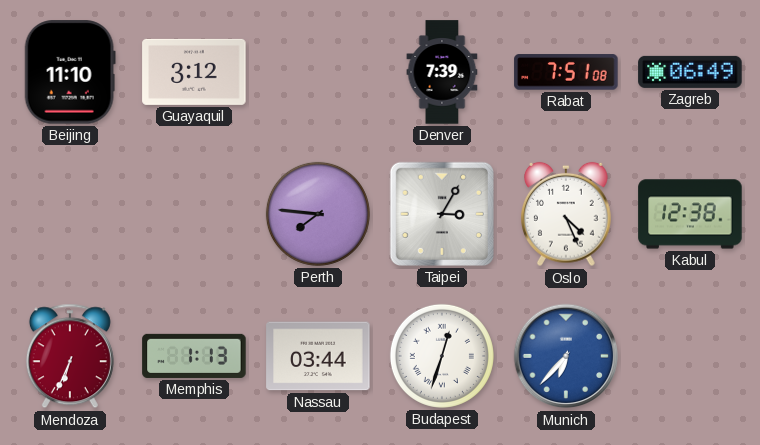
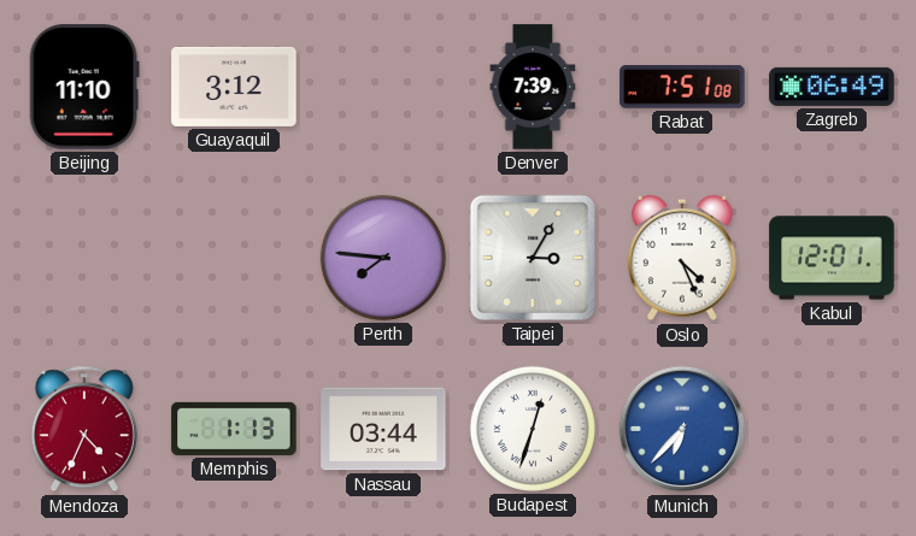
Kabul: 12:38 -> 12:01 (832, 258)
Mendoza: 6:34 -> 4:34 (84, 429)
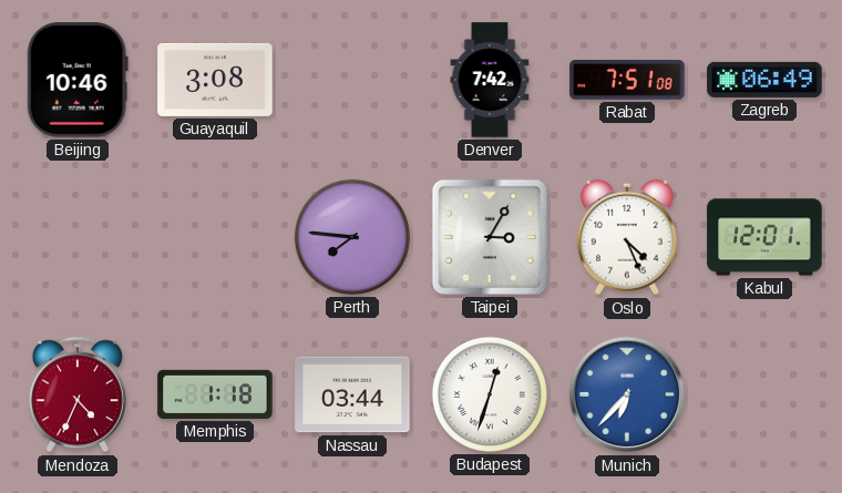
Beijing: 11:10 -> 10:46 (78, 80)
Guayaquil: 3:12 -> 3:08 (215, 80)
Denver: 7:39 -> 7:42 (490, 80)
Memphis: 1:13 -> 1:18 (215, 394)
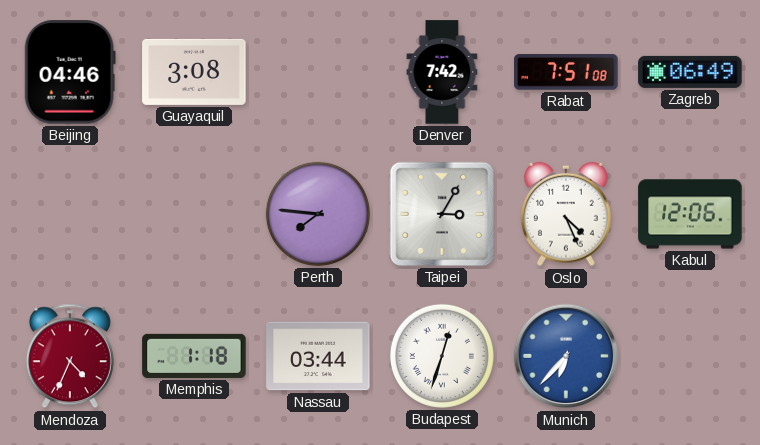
Beijing: 10:46 -> 04:46 (70, 72)
Kabul: 12:01 -> 12:06 (690, 214)
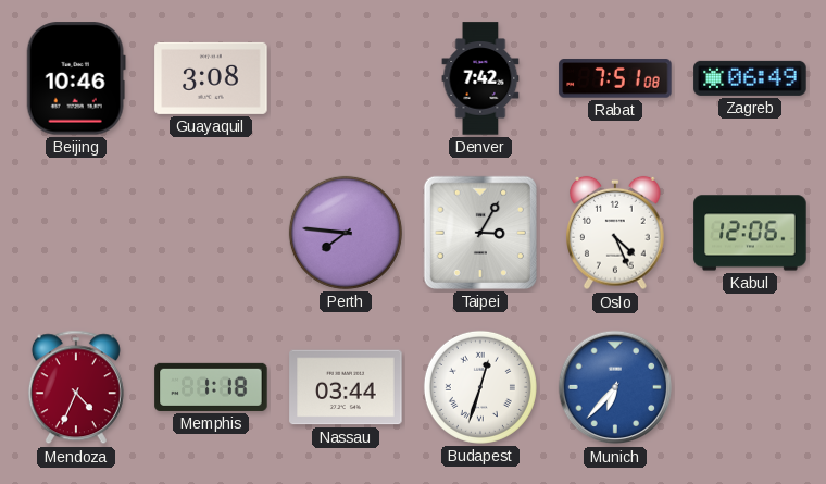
Beijing: 04:46 -> 10:46 (76, 78)
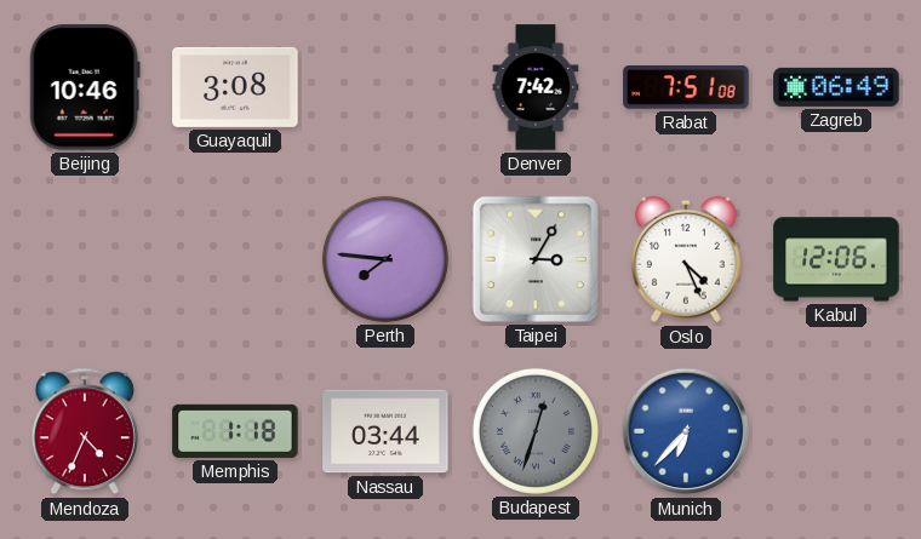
Budapest dial: white -> grey (536, 431)
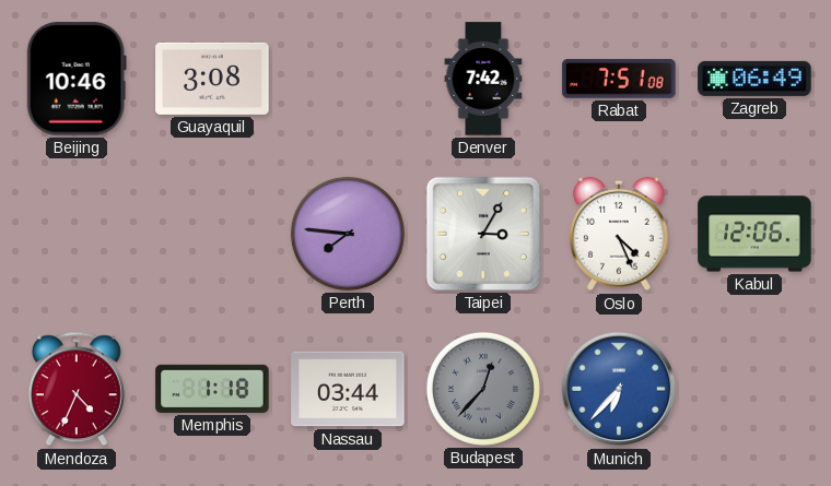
Budapest: 12:33 -> 12:37 (483, 389)
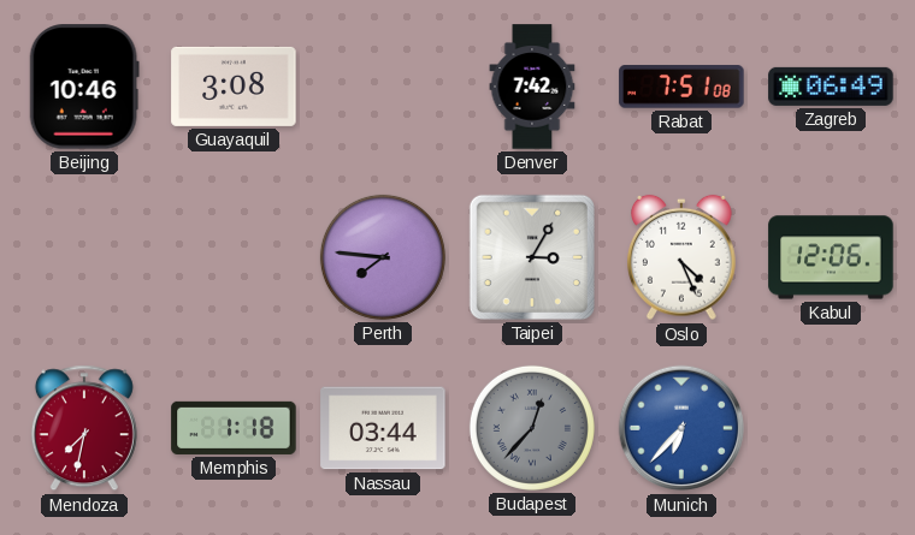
Mendoza: 4:34 -> 7:32 (84, 428)
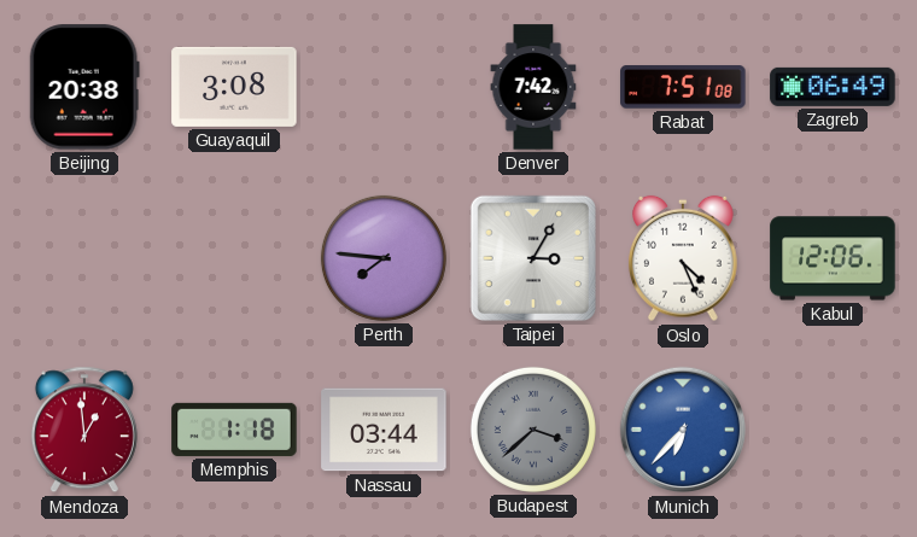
Beijing: 10:46 -> 20:38 (84, 87)
Mendoza: 7:32 -> 12:59 (84, 430)
Budapest: 12:37 -> 3:38 (533, 430)
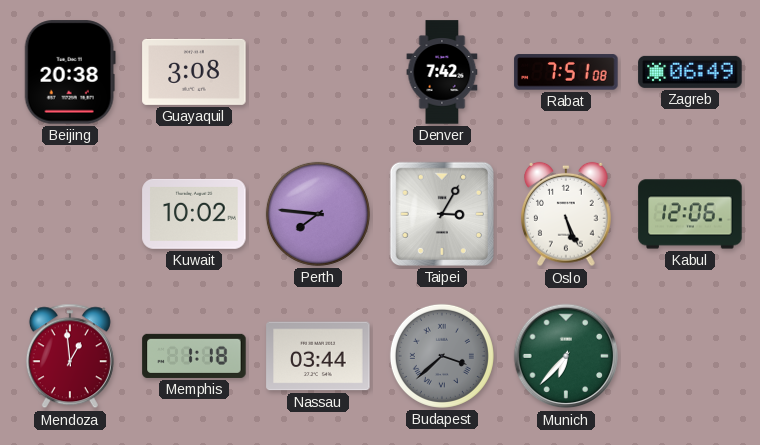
Kuwait: none -> 10:02 (194, 214)
Oslo: 4:26 -> 5:26 (567, 214)
Munich dial: blue -> green (566, 356)
